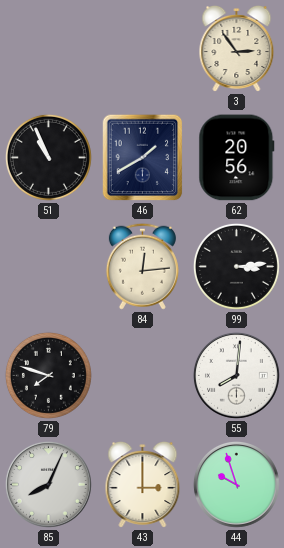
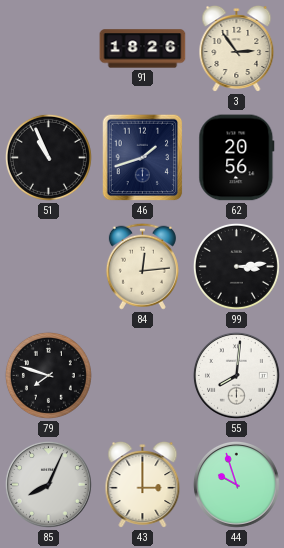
91: none -> 18:26 (143, 49)
46: 1:40 -> 1:42 (143, 158)
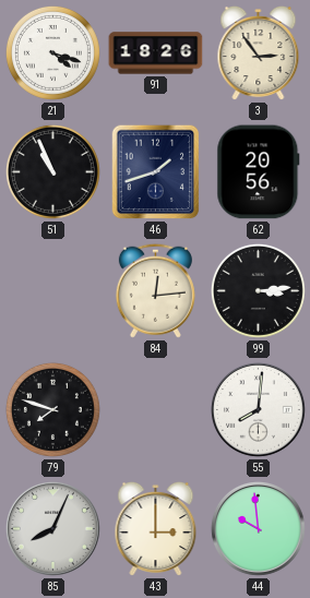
21: none -> 4:18 (52, 52)
44: 9:57 -> 9:59 (258, 528)
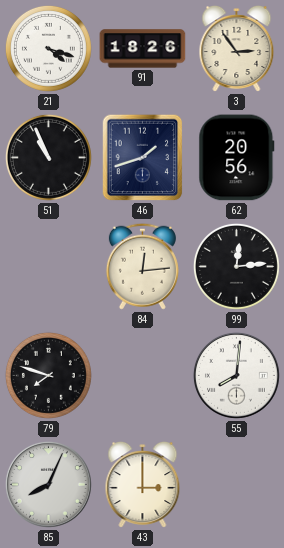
99: 3:14 -> 12:14 (236, 266)
44: 9:59 -> none (258, 528)
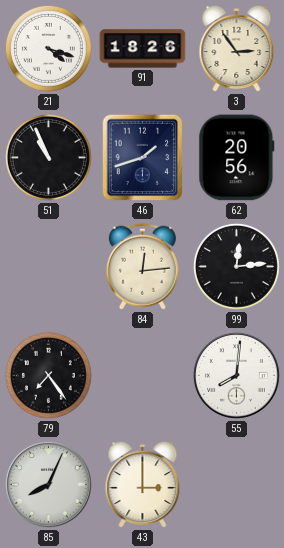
79: 7:48 -> 7:24 (48, 375)
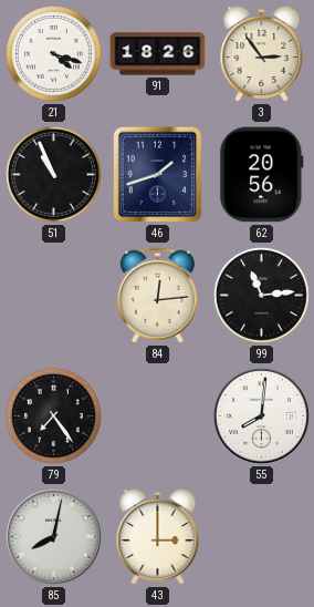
99: 12:14 -> 11:14 (261, 295)
85: 8:04 -> 8:02 (53, 536)
